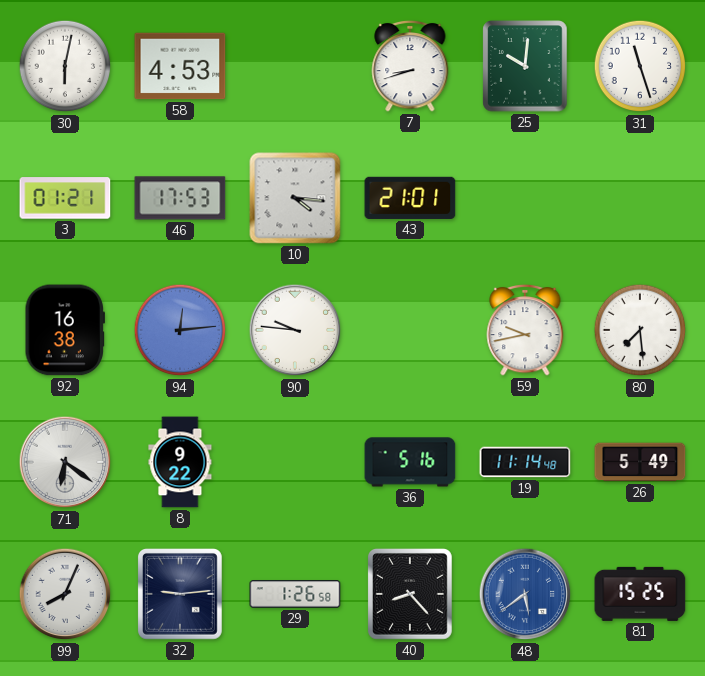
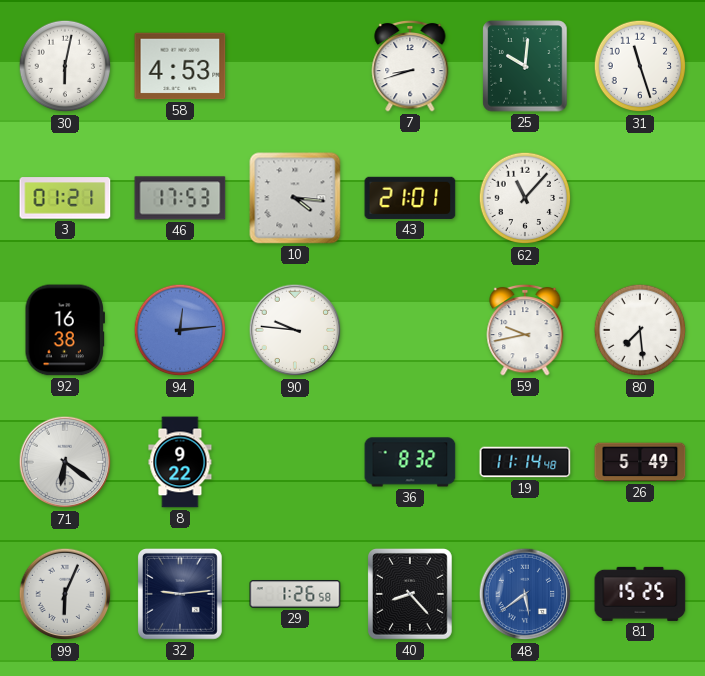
62: none -> 11:07 (525, 198)
36: 5:16 -> 8:32 (410, 462)
99: 8:04 -> 6:04 (65, 594)
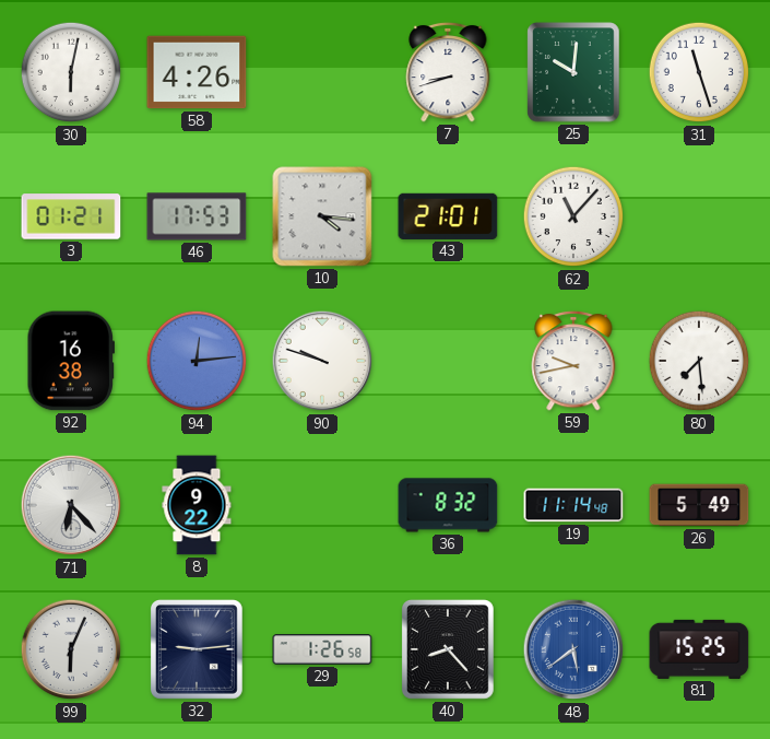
58: 4:53 -> 4:26 (197, 72)
90: 9:46 -> 9:48 (322, 361)
71: 6:21 -> 6:23 (71, 505)
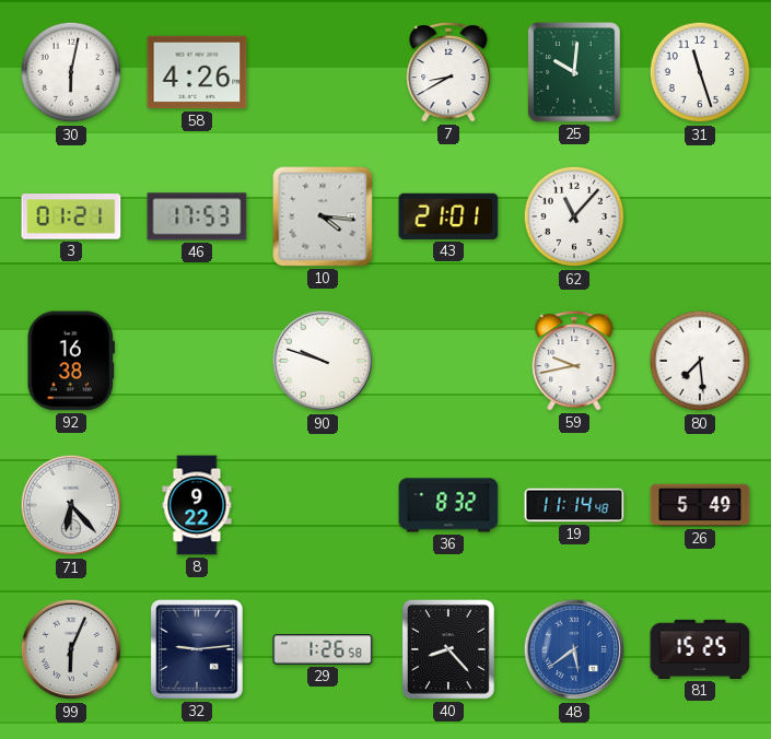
7: 8:42 -> 8:40 (448, 72)
94: 12:14 -> none (197, 361)
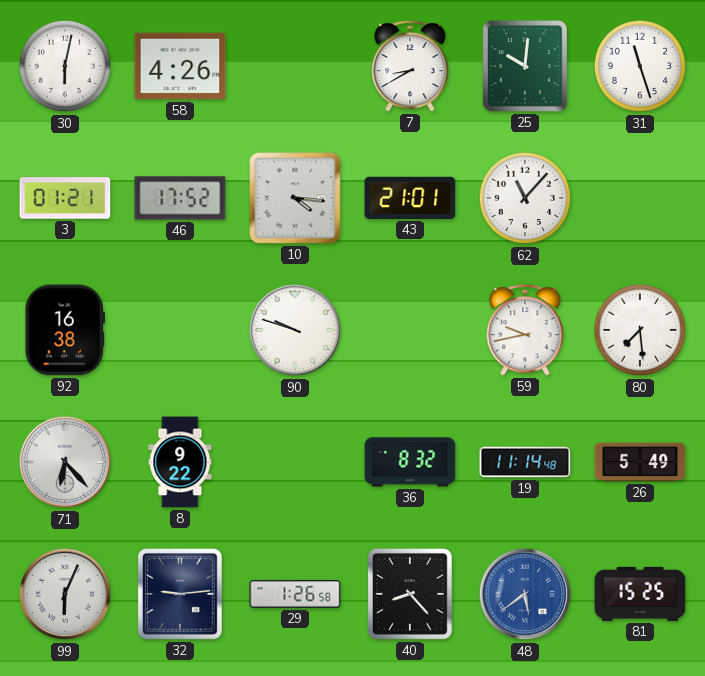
46: 17:53 -> 17:52 (180, 198)
